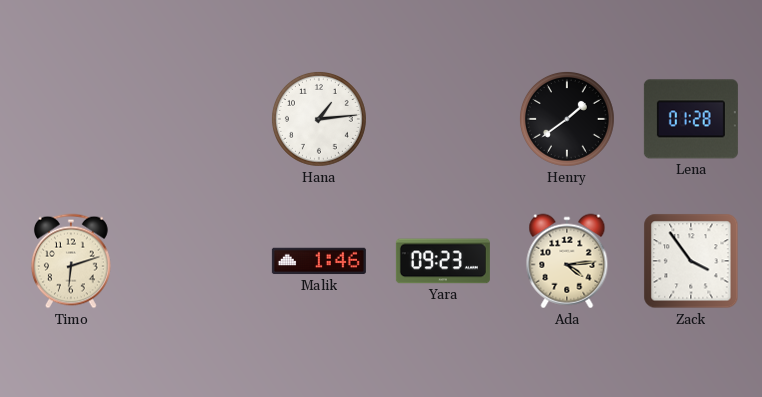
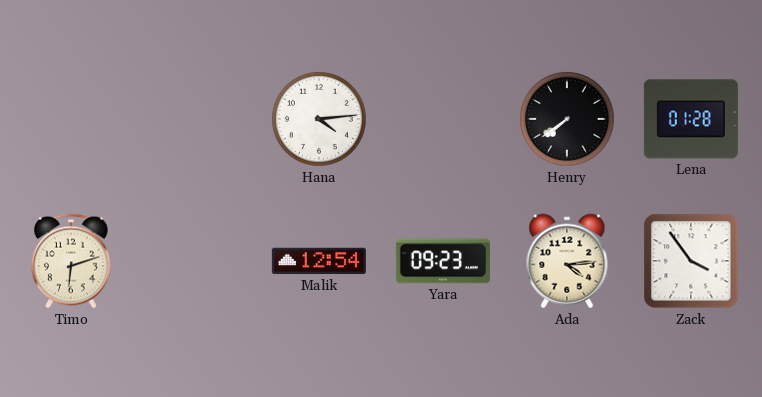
Hana: 1:14 -> 4:14 (319, 119)
Henry: 1:39 -> 7:39 (567, 119)
Malik: 1:46 -> 12:54 (319, 261)
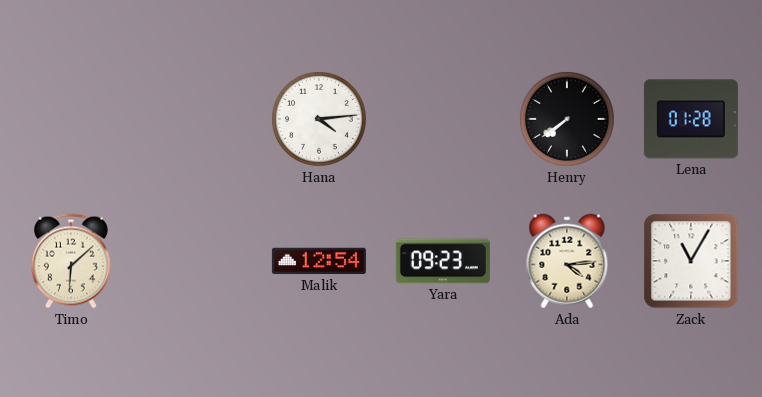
Timo: 6:12 -> 6:08 (71, 261)
Zack: 3:54 -> 11:05 (691, 261)
